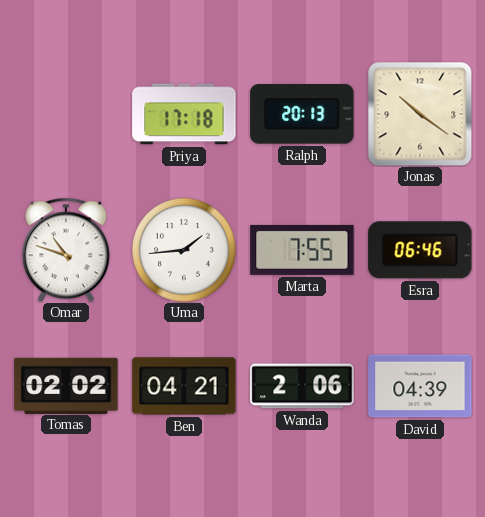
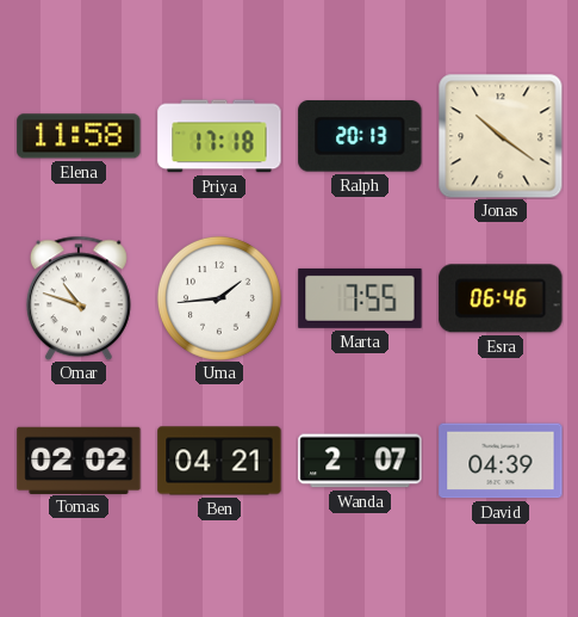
Elena: none -> 11:58 (79, 136)
Wanda: 2:06 -> 2:07 (360, 461)
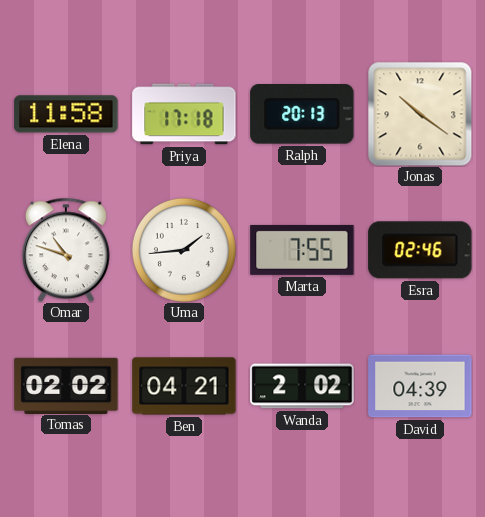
Esra: 06:46 -> 02:46 (420, 250)
Wanda: 2:07 -> 2:02 (302, 386)
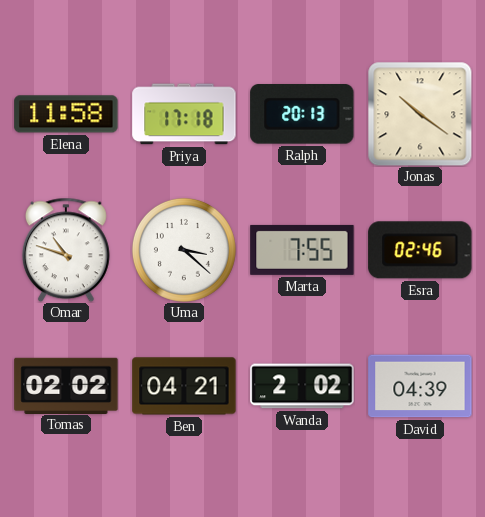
Uma: 1:44 -> 3:22 (184, 250)
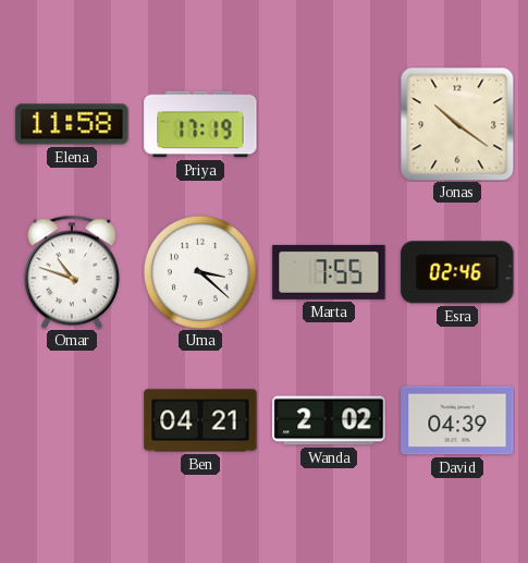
Priya: 17:18 -> 17:19 (200, 124)
Ralph: 20:13 -> none (302, 115)
Tomas: 02:02 -> none (66, 385)
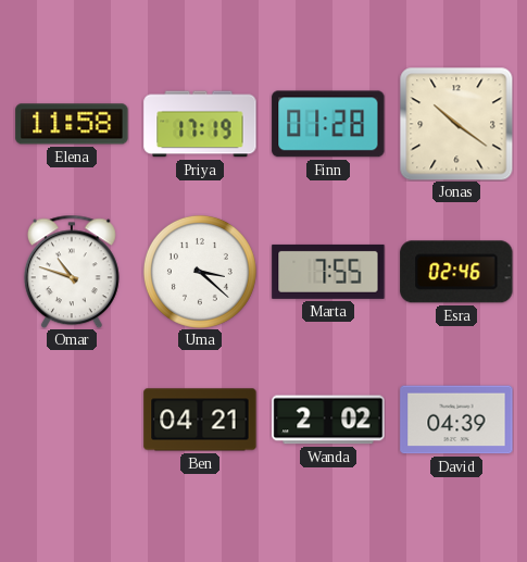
Finn: none -> 01:28 (328, 124)
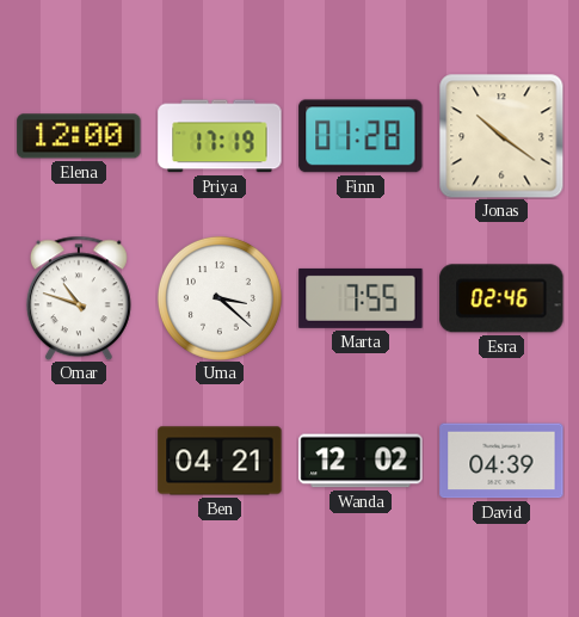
Elena: 11:58 -> 12:00 (79, 136)
Wanda: 2:02 -> 12:02 (361, 461)
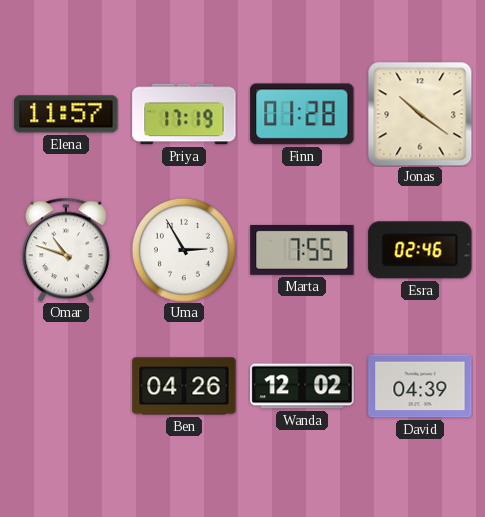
Elena: 12:00 -> 11:57 (66, 114)
Uma: 3:22 -> 2:55 (184, 250)
Ben: 04:21 -> 04:26 (184, 386)
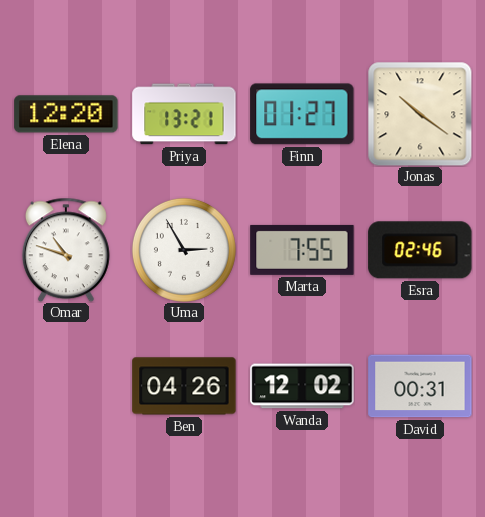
Elena: 11:57 -> 12:20 (66, 114)
Priya: 17:19 -> 13:21 (184, 114)
Finn: 01:28 -> 01:27 (302, 114)
David: 04:39 -> 00:31 (420, 386)
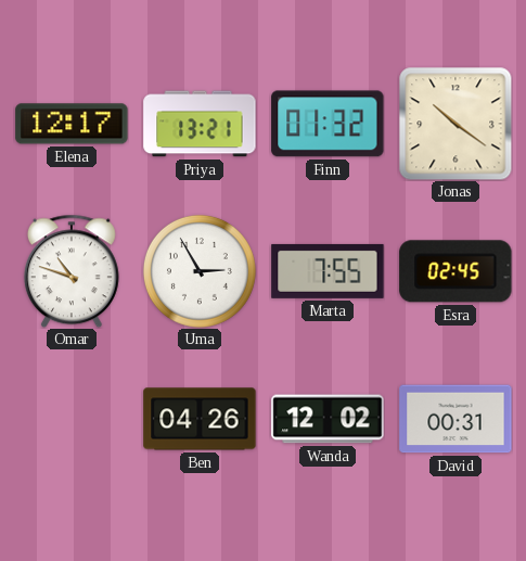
Elena: 12:20 -> 12:17 (72, 124)
Finn: 01:27 -> 01:32 (328, 124)
Esra: 02:46 -> 02:45 (456, 271)
